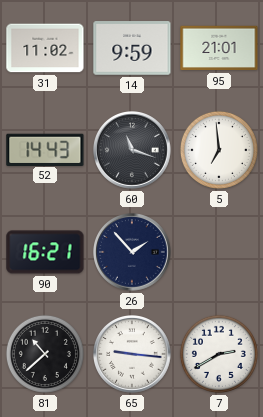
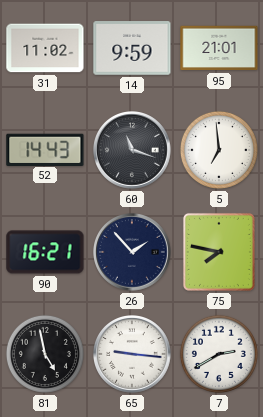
75: none -> 7:47 (219, 252)
81: 10:38 -> 4:58 (45, 354)
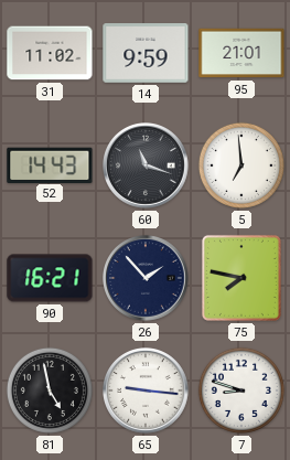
7: 2:40 -> 8:48 (241, 391)
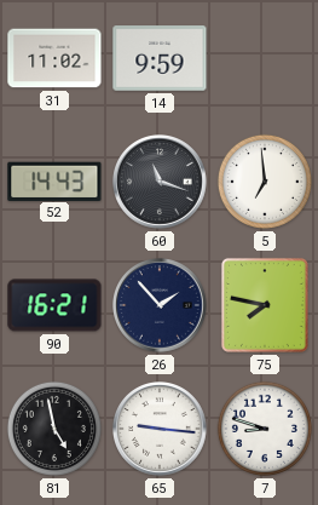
95: 21:01 -> none (241, 53)
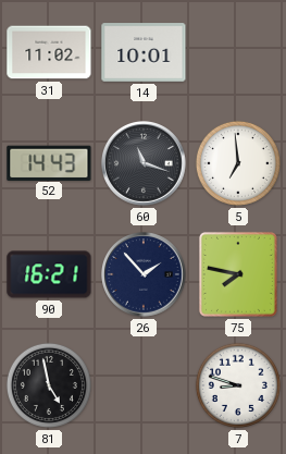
14: 9:59 -> 10:01 (144, 52)
65: 9:16 -> none (161, 430)
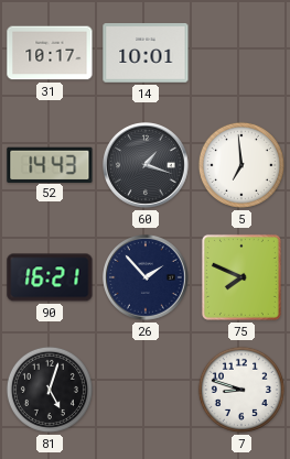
31: 11:02 -> 10:17 (50, 53)
60: 11:18 -> 1:18 (147, 166)
75: 7:47 -> 7:49 (241, 277)
81: 4:58 -> 5:03 (50, 390)
